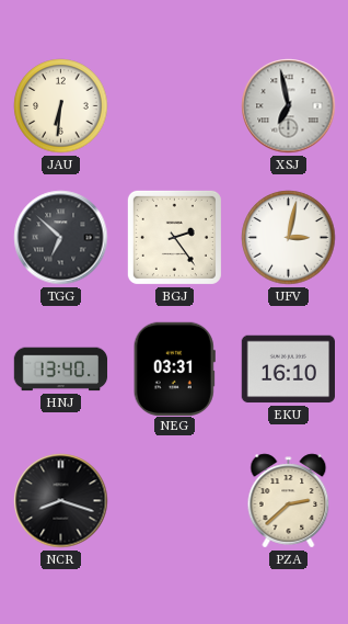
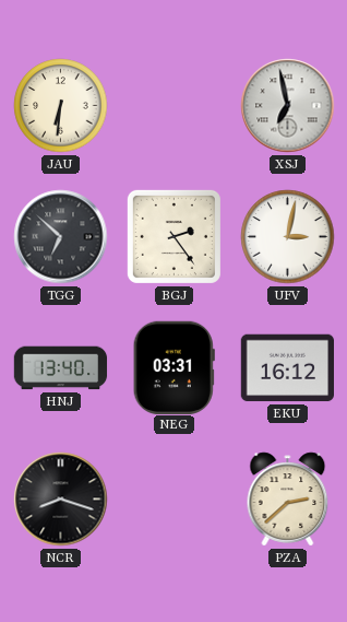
EKU: 16:10 -> 16:12 (287, 368)
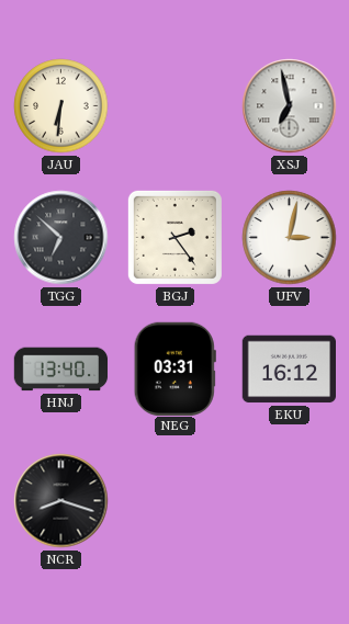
PZA: 2:38 -> none (288, 500)
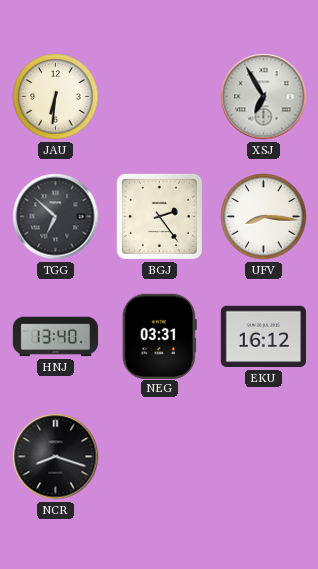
XSJ: 6:58 -> 6:55 (264, 97)
UFV: 3:02 -> 8:16 (264, 217)
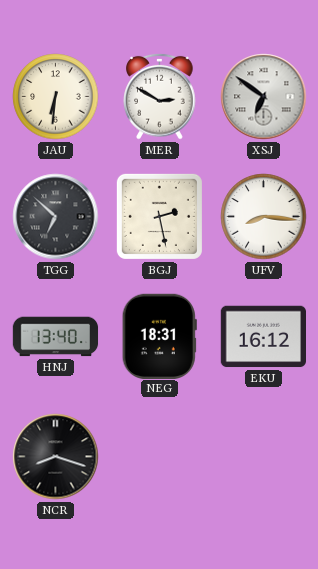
MER: none -> 2:50 (160, 96)
XSJ: 6:55 -> 6:51 (264, 97)
BGJ: 2:24 -> 2:28 (159, 216)
NEG: 03:31 -> 18:31 (159, 336)
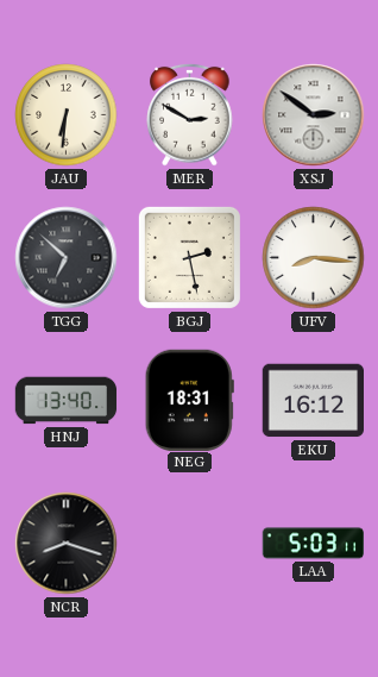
XSJ: 6:51 -> 2:51 (314, 115)
LAA: none -> 5:03 (314, 544)
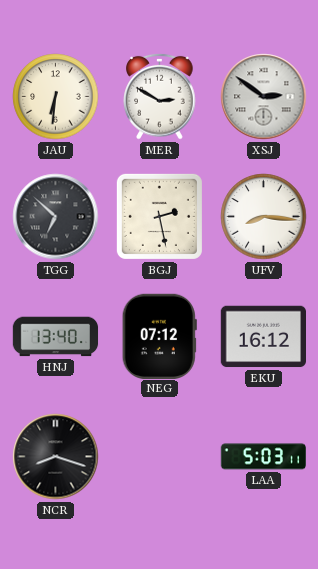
NEG: 18:31 -> 07:12 (159, 336)
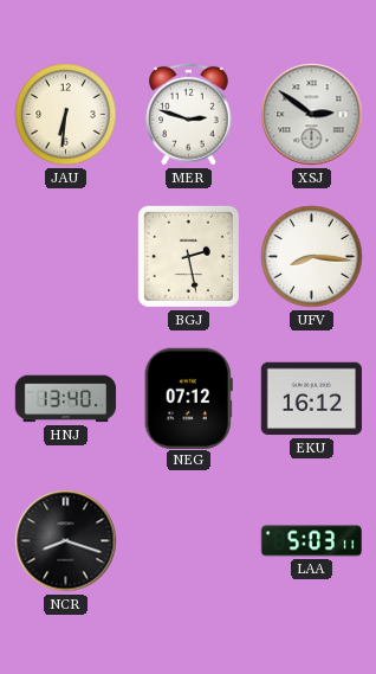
MER: 2:50 -> 2:48 (189, 114)
TGG: 6:52 -> none (56, 217)
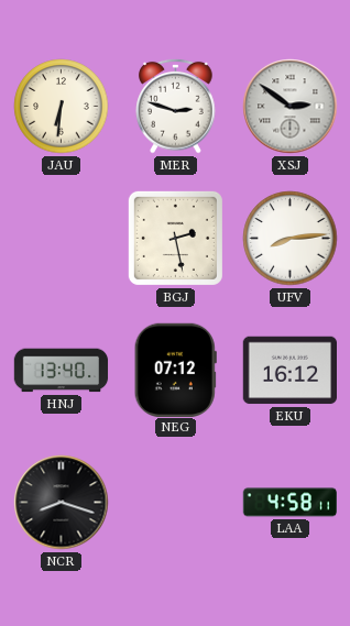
UFV: 8:16 -> 8:14 (291, 239)
LAA: 5:03 -> 4:58 (291, 503)
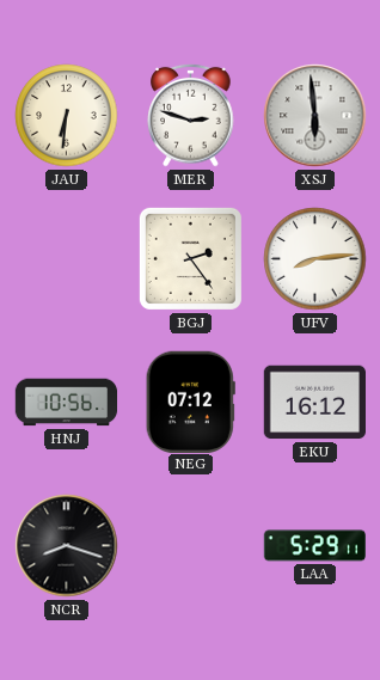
XSJ: 2:51 -> 5:59 (315, 116)
BGJ: 2:28 -> 2:24 (190, 258)
HNJ: 13:40 -> 10:56 (67, 403)
LAA: 4:58 -> 5:29 (315, 546)
